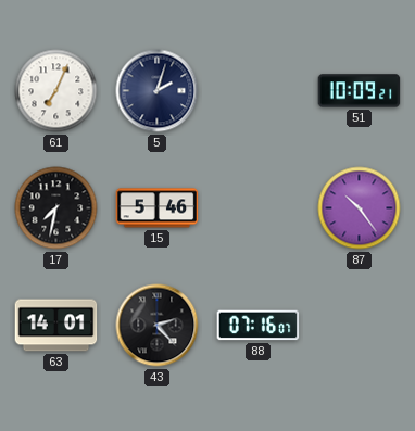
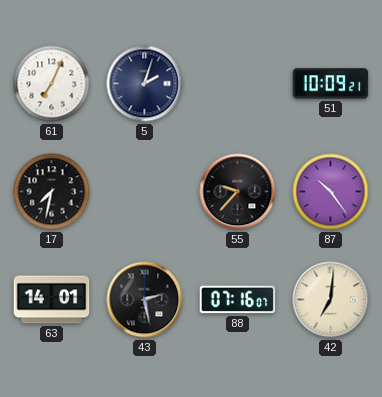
15: 5:46 -> none (158, 208)
55: none -> 9:37 (238, 192)
43: 2:23 -> 2:28 (145, 300)
42: none -> 7:01 (331, 300)
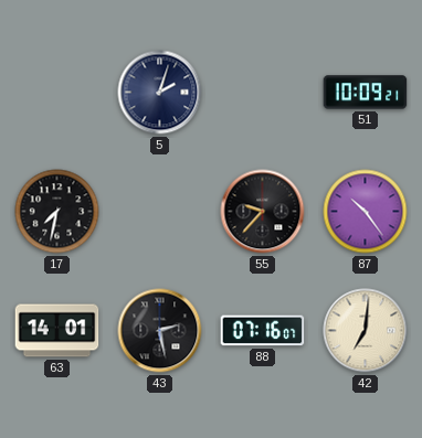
61: 7:04 -> none (52, 84)
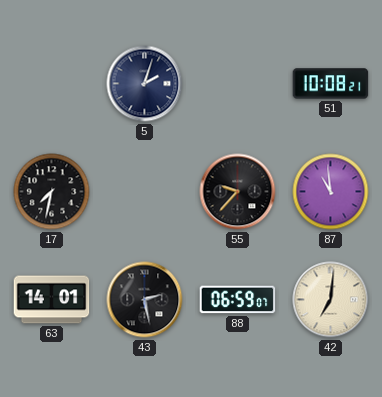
51: 10:09 -> 10:08 (331, 84)
87: 10:24 -> 10:59 (331, 192)
88: 07:16 -> 06:59 (238, 300)
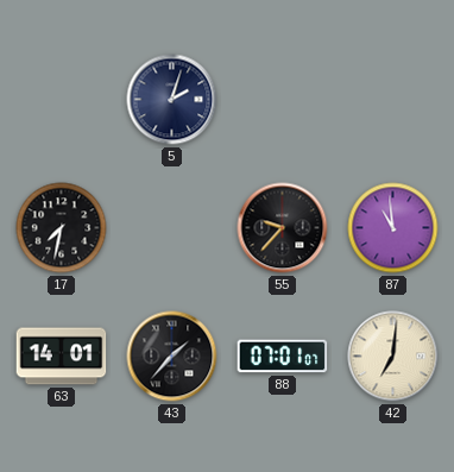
51: 10:08 -> none (331, 84)
43: 2:28 -> 1:37 (172, 357)
88: 06:59 -> 07:01 (283, 357)
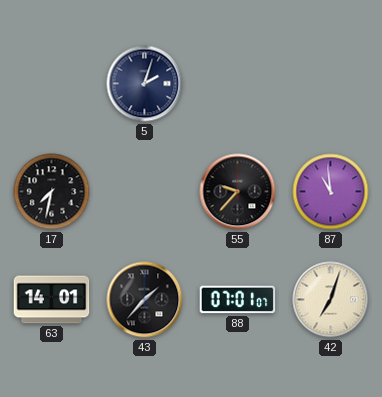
42: 7:01 -> 7:03 (331, 300)
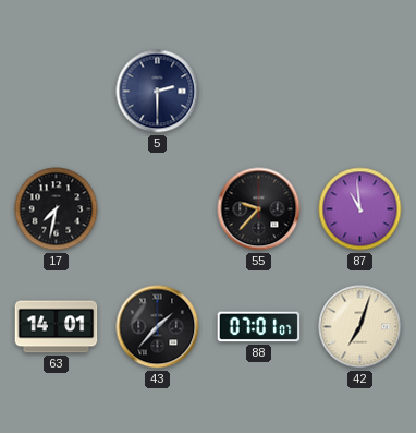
5: 2:03 -> 2:30 (158, 92)
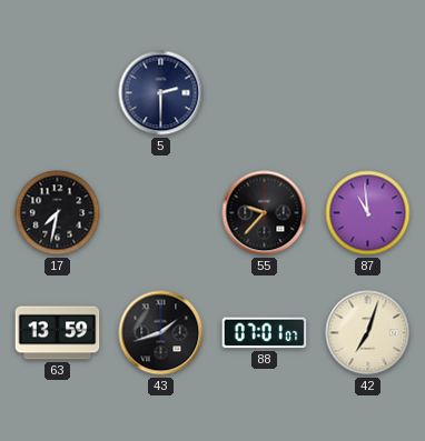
63: 14:01 -> 13:59 (58, 333)
43: 1:37 -> 1:42 (161, 333)
